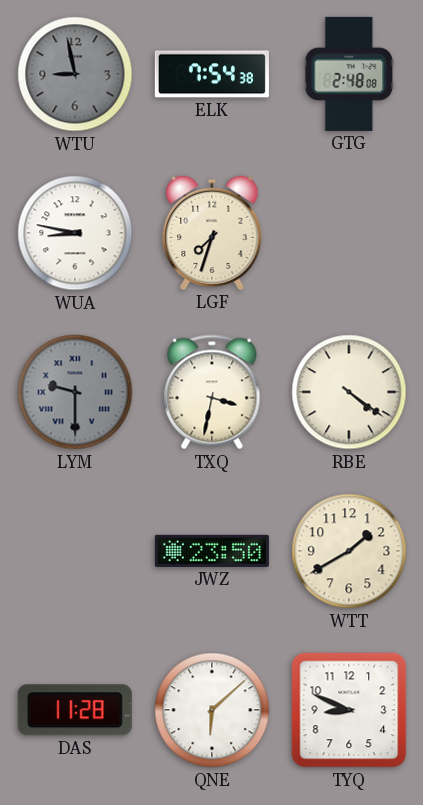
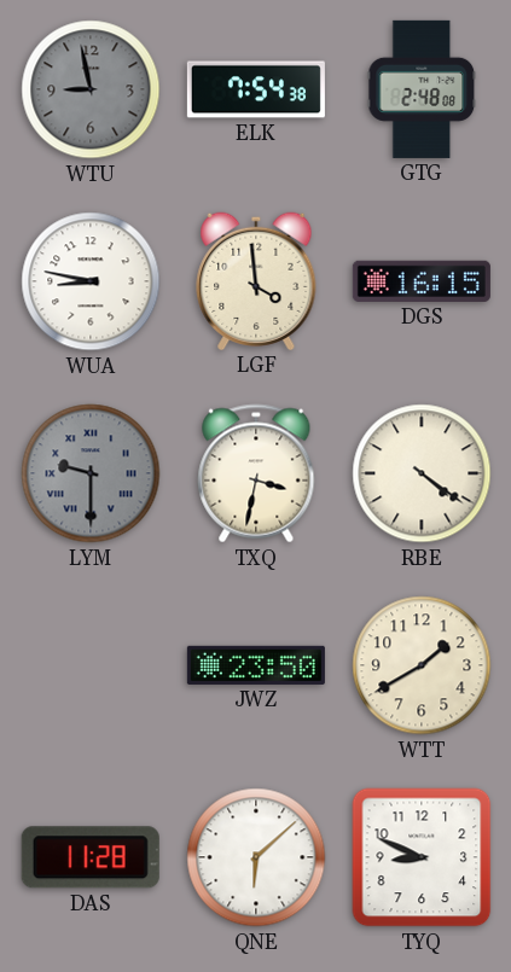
LGF: 7:33 -> 3:59 (256, 281)
DGS: none -> 16:15 (422, 281)
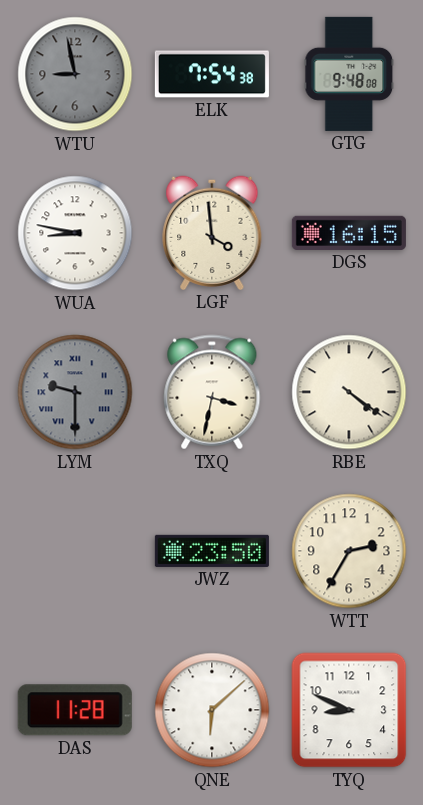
GTG: 2:48 -> 9:48 (349, 74)
WTT: 1:40 -> 2:35 (349, 551)
